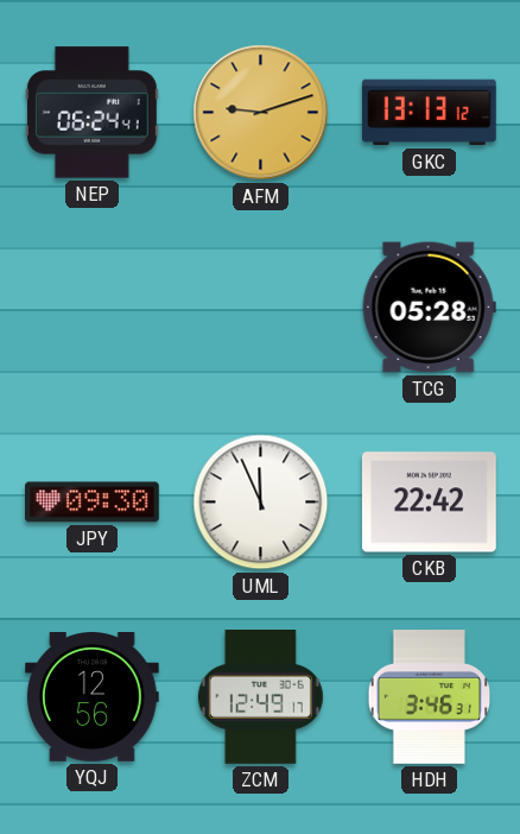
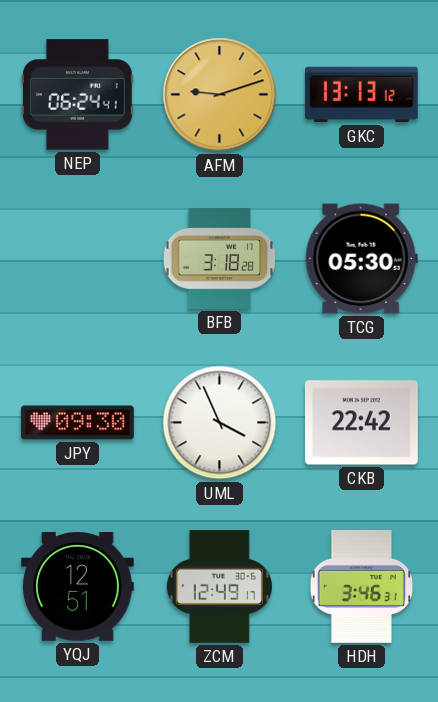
BFB: none -> 3:18 (220, 258)
TCG: 05:28 -> 05:30 (361, 259)
UML: 11:56 -> 3:56 (220, 423)
YQJ: 12:56 -> 12:51 (78, 587)
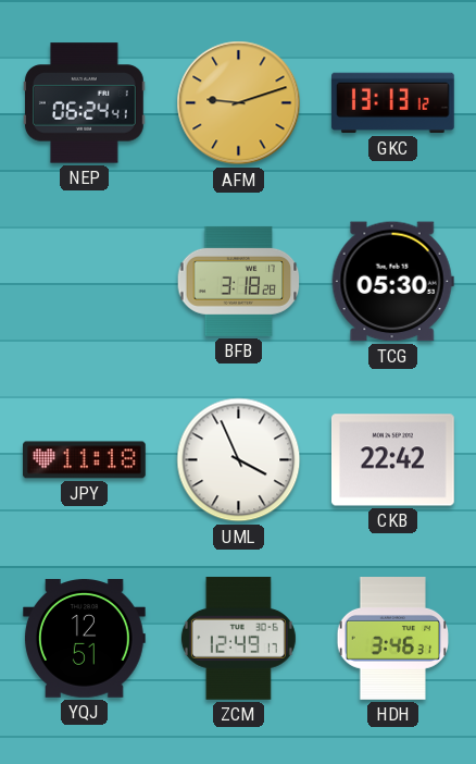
JPY: 09:30 -> 11:18 (85, 460)
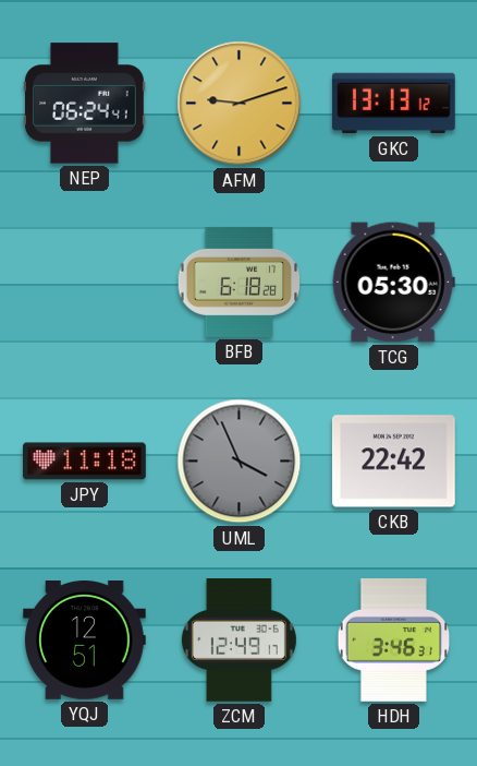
BFB: 3:18 -> 6:18 (240, 282)
UML dial: white -> grey (240, 462)
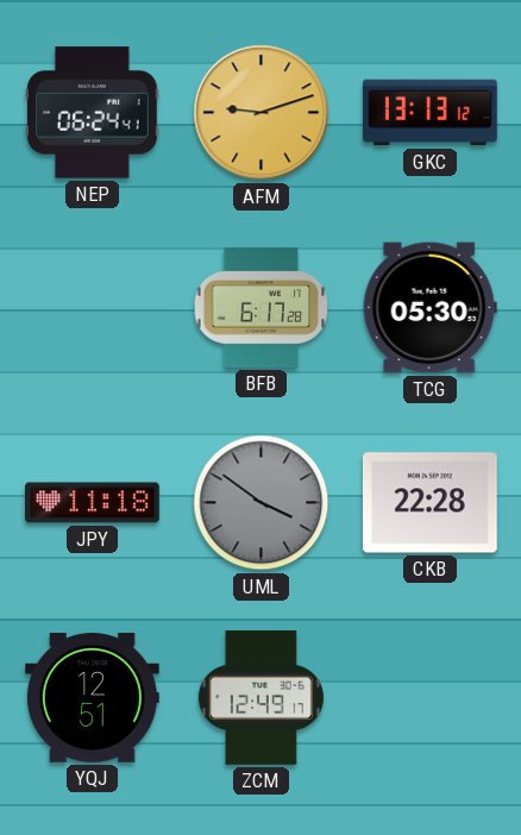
BFB: 6:18 -> 6:17 (262, 307)
UML: 3:56 -> 3:51 (262, 503)
CKB: 22:42 -> 22:28 (429, 503)
HDH: 3:46 -> none (394, 641)
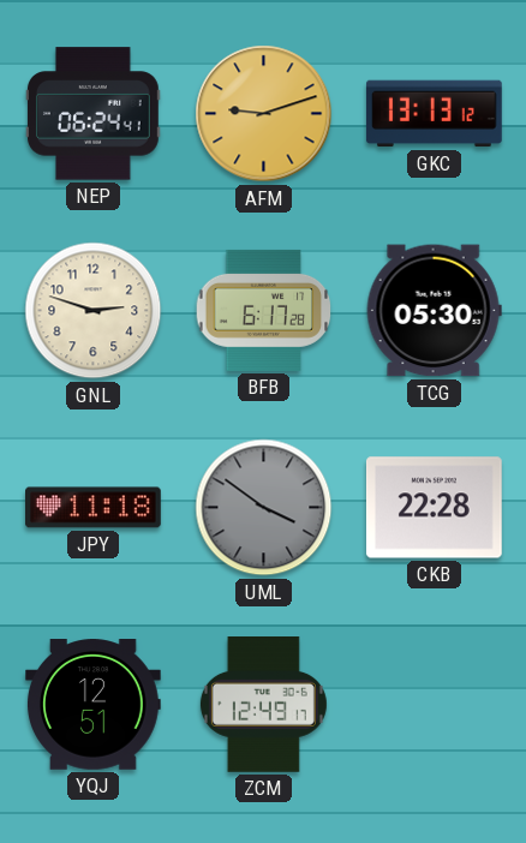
GNL: none -> 2:48 (94, 311)
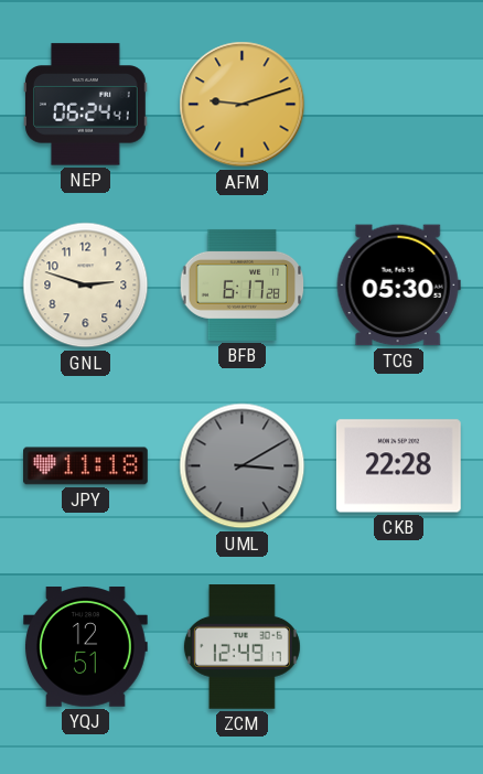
GKC: 13:13 -> none (434, 114)
UML: 3:51 -> 3:10 (243, 466)
